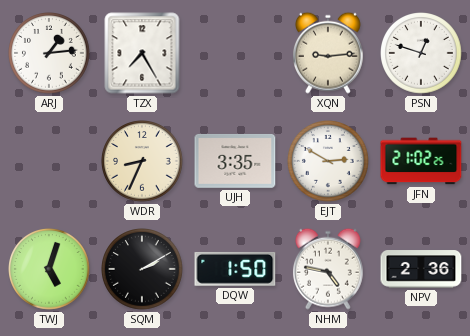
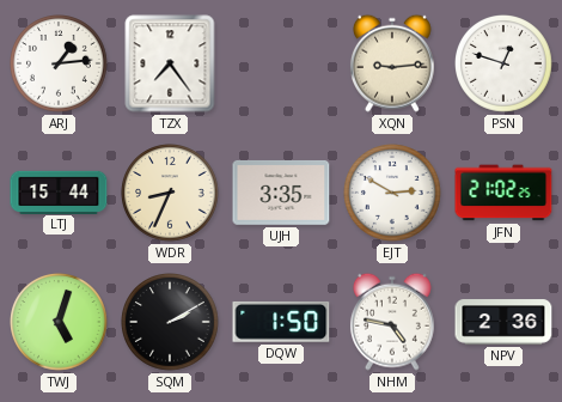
TZX: 7:25 -> 7:24 (170, 63)
LTJ: none -> 15:44 (59, 191)
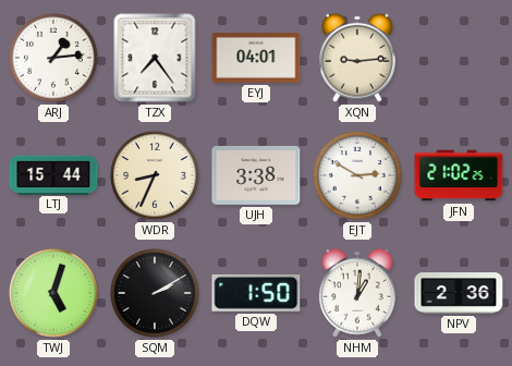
EYJ: none -> 04:01 (256, 58)
PSN: 12:48 -> none (505, 65)
UJH: 3:35 -> 3:38 (256, 175)
NHM: 4:47 -> 1:01 (357, 293)
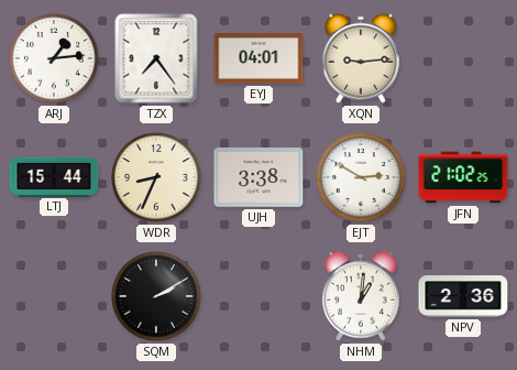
TWJ: 5:03 -> none (54, 294)
DQW: 1:50 -> none (256, 293)
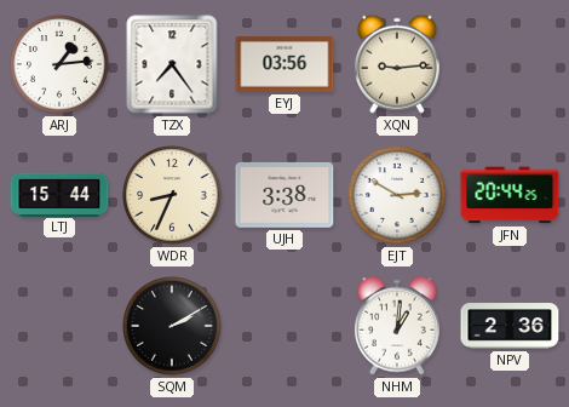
EYJ: 04:01 -> 03:56 (284, 64)
JFN: 21:02 -> 20:44 (510, 195)
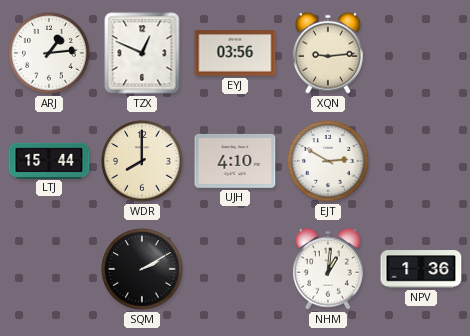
TZX: 7:24 -> 12:49 (142, 53)
WDR: 8:34 -> 8:00 (143, 162)
UJH: 3:38 -> 4:10 (235, 161)
JFN: 20:44 -> none (510, 195)
NPV: 2:36 -> 1:36 (421, 269)
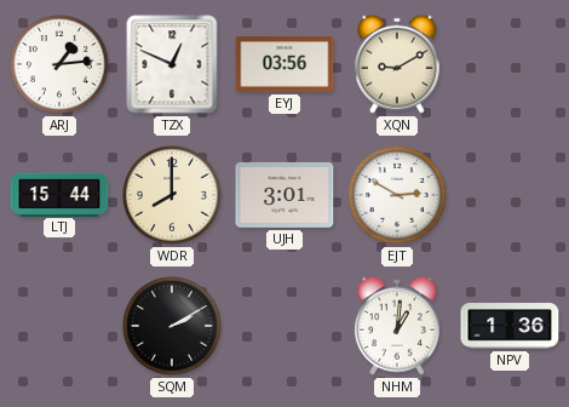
XQN: 9:14 -> 9:10 (397, 64)
UJH: 4:10 -> 3:01 (284, 195)
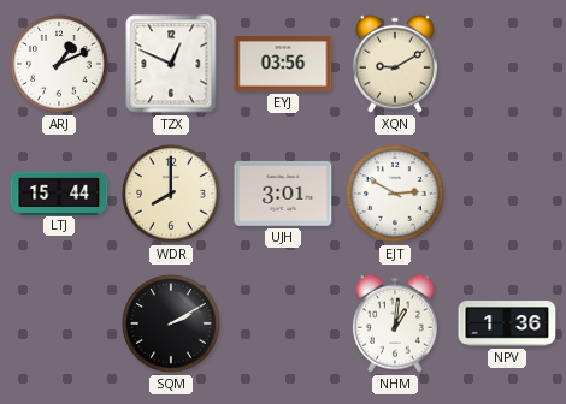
ARJ: 1:14 -> 1:11 (60, 65)
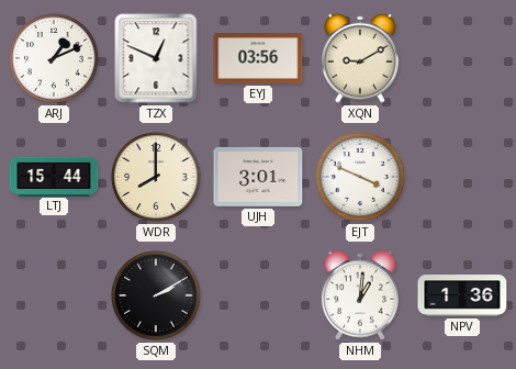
EJT: 2:50 -> 3:49 (361, 178)
